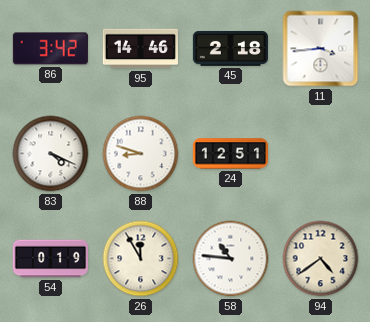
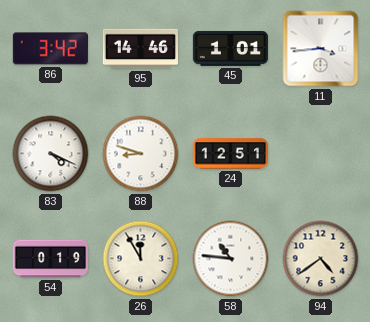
45: 2:18 -> 1:01 (230, 48)
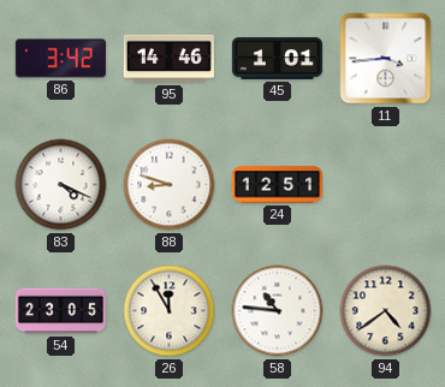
54: 0:19 -> 23:05 (60, 311)
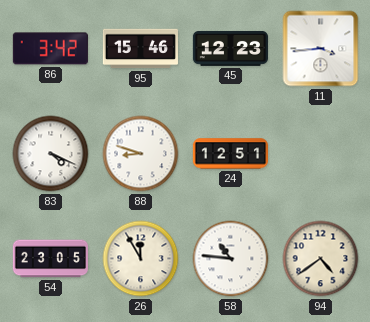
95: 14:46 -> 15:46 (140, 49)
45: 1:01 -> 12:23 (230, 48)
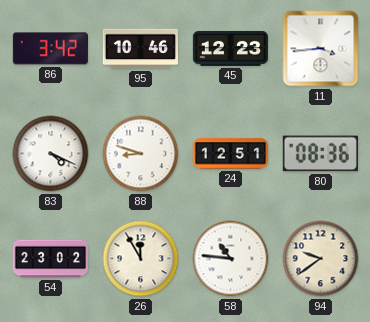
95: 15:46 -> 10:46 (140, 49)
80: none -> 08:36 (320, 154)
54: 23:05 -> 23:02 (50, 259)
94: 4:39 -> 9:39 (321, 259)
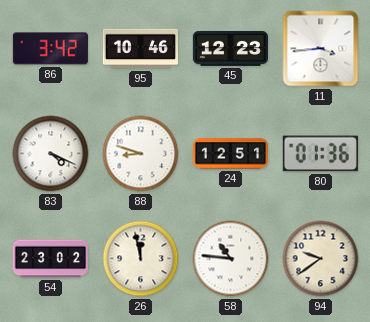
80: 08:36 -> 01:36 (320, 154)
26: 11:55 -> 11:58 (141, 259)
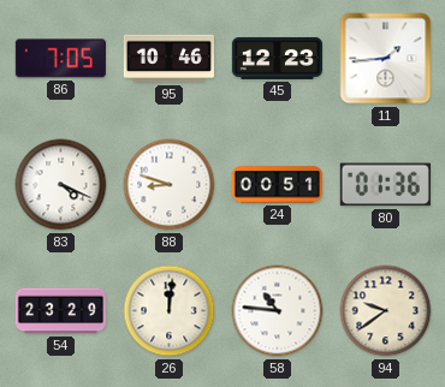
86: 3:42 -> 7:05 (60, 59)
11: 3:44 -> 1:44 (386, 59)
24: 12:51 -> 00:51 (277, 185)
54: 23:02 -> 23:29 (60, 311)
26: 11:58 -> 12:01 (170, 311)
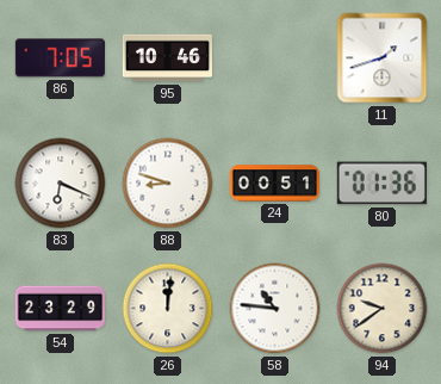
45: 12:23 -> none (277, 58)
11: 1:44 -> 1:42 (383, 58)
83: 4:19 -> 6:19 (61, 184)
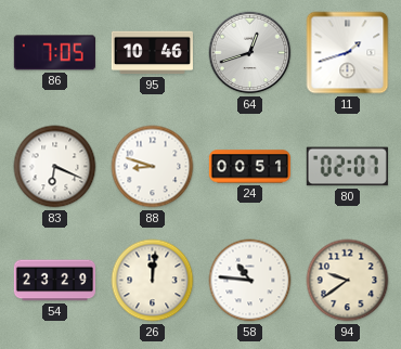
64: none -> 12:42 (250, 53)
80: 01:36 -> 02:07 (347, 167)
